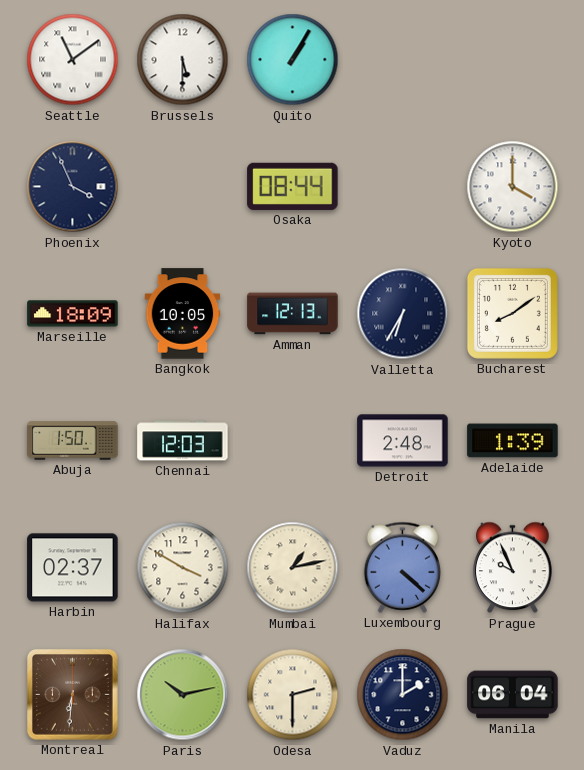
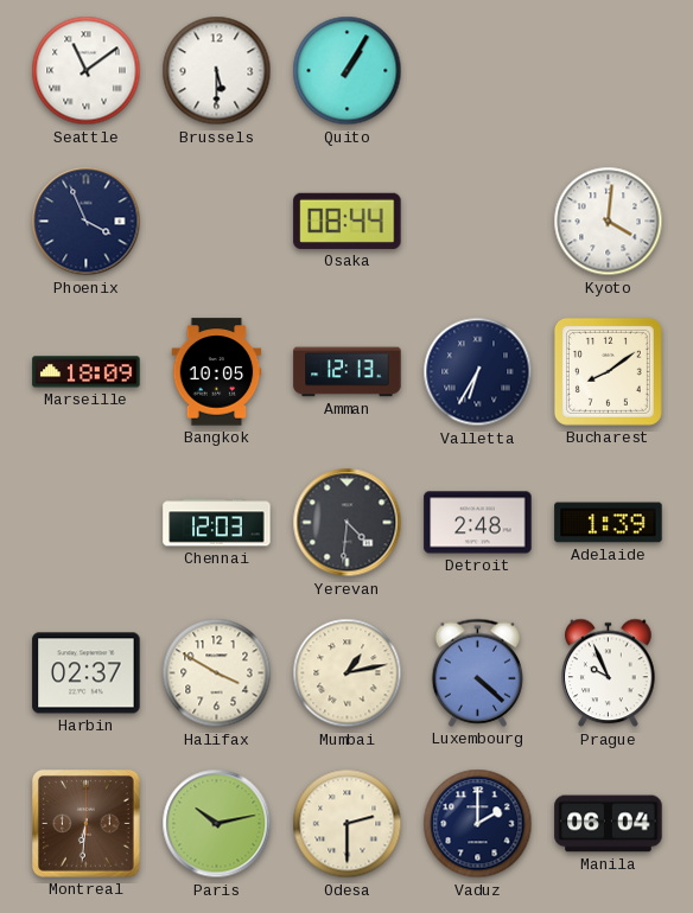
Kyoto: 4:00 -> 4:01 (609, 222)
Abuja: 1:50 -> none (73, 441)
Yerevan: none -> 4:31 (348, 523)
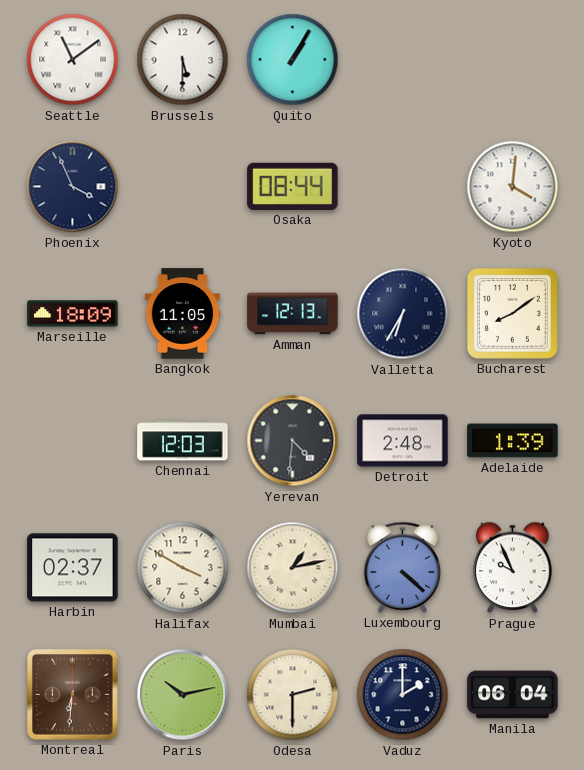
Bangkok: 10:05 -> 11:05 (183, 314)
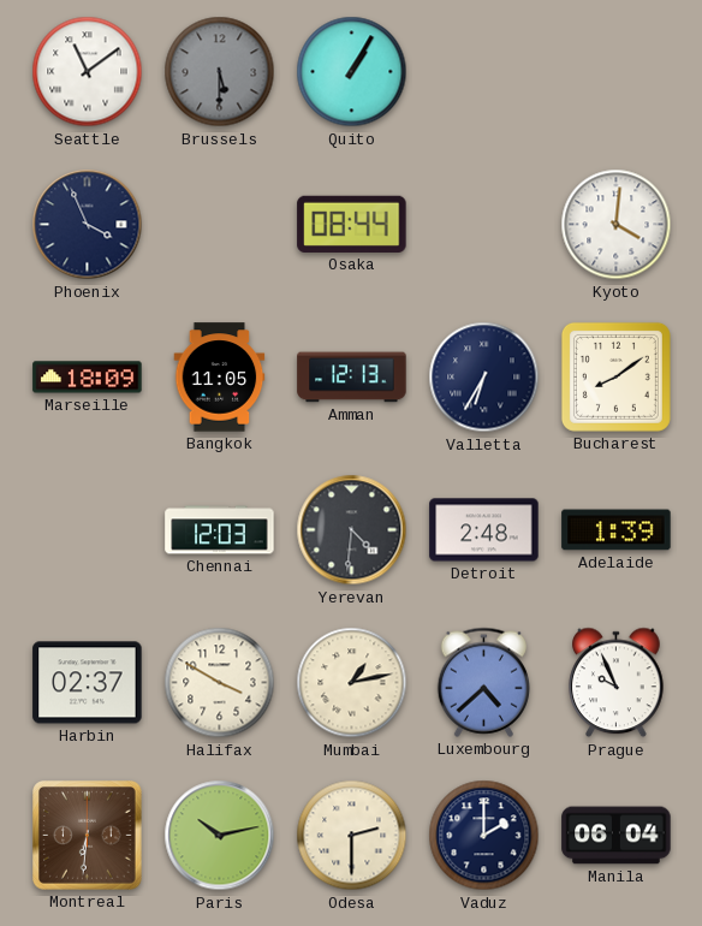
Brussels dial: white -> grey (220, 72)
Luxembourg: 4:22 -> 4:38 (483, 682)
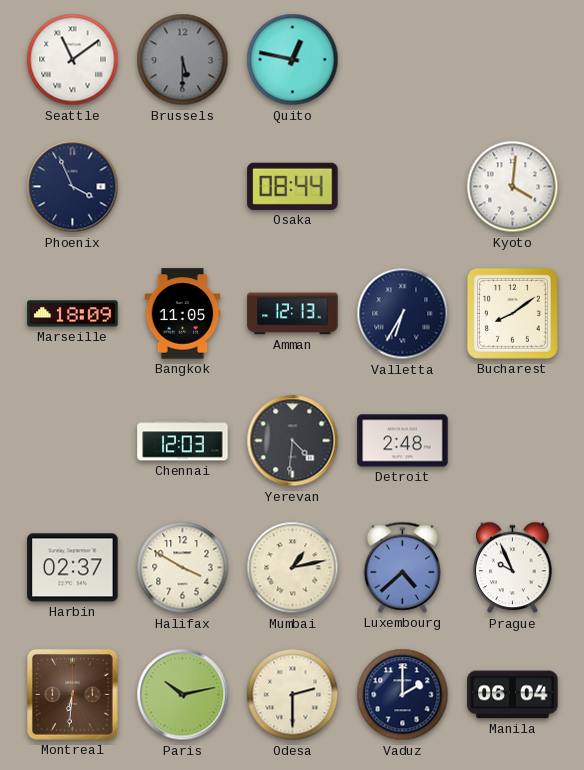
Quito: 1:05 -> 12:47 (293, 60)
Adelaide: 1:39 -> none (617, 530)
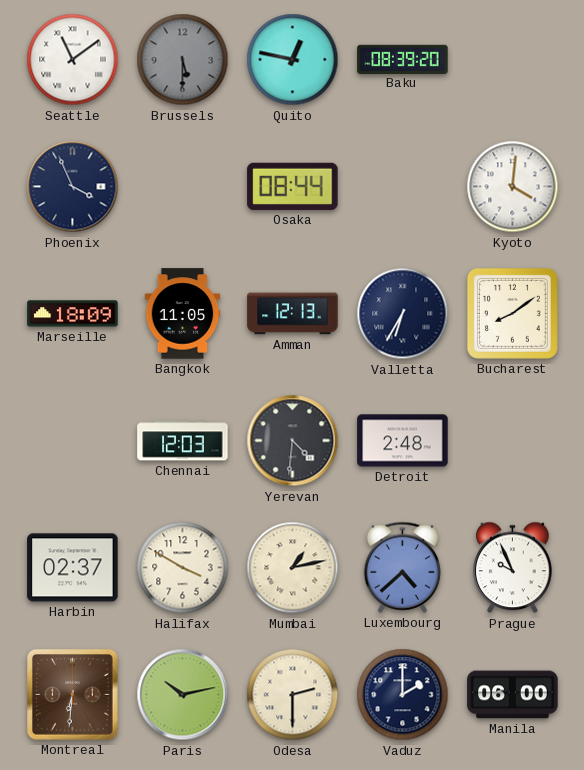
Baku: none -> 08:39 (403, 59)
Manila: 06:04 -> 06:00 (513, 695)
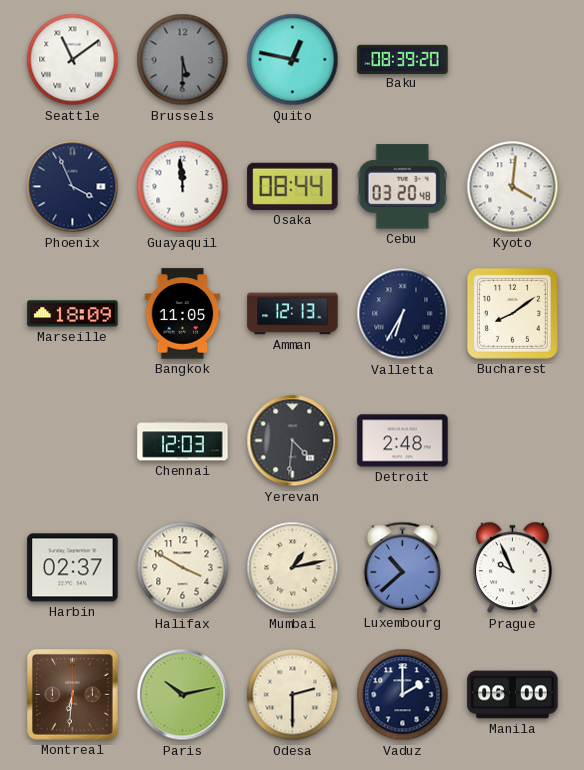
Guayaquil: none -> 11:59 (183, 187)
Cebu: none -> 03:20 (402, 187)
Luxembourg: 4:38 -> 10:38 (402, 567)
